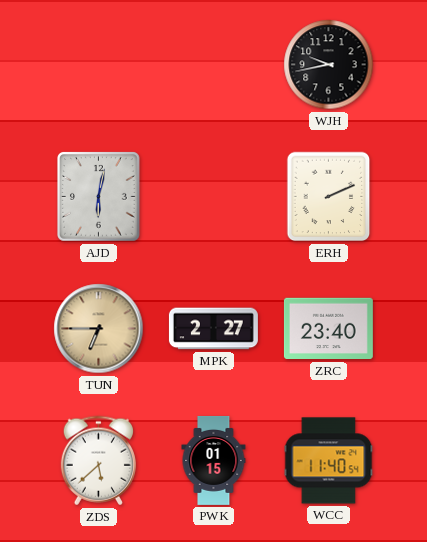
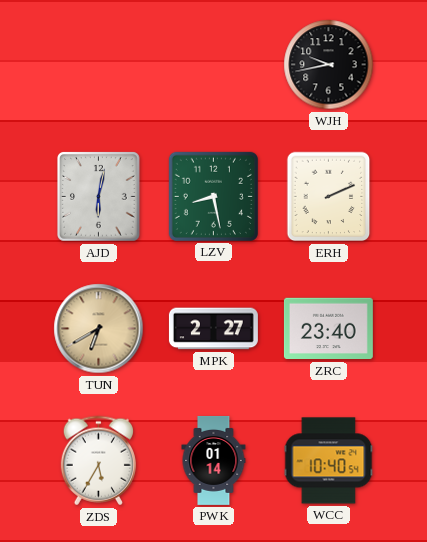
LZV: none -> 8:28 (213, 196)
TUN: 6:45 -> 6:40 (99, 329)
ZDS: 5:38 -> 5:35 (98, 461)
PWK: 01:15 -> 01:14 (214, 460)
WCC: 11:40 -> 10:40 (329, 461)
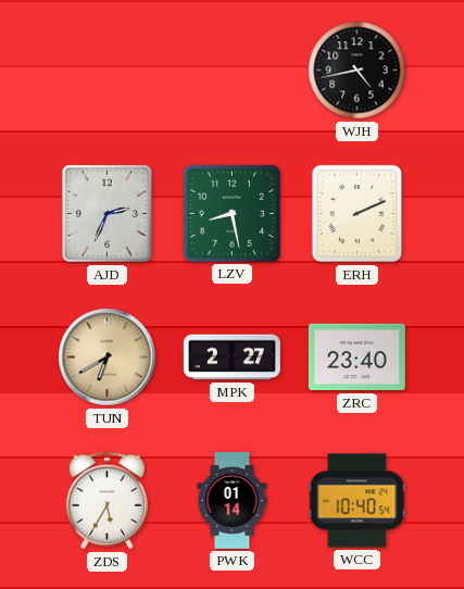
WJH: 9:43 -> 4:43 (358, 71)
AJD: 6:02 -> 2:34 (108, 214)
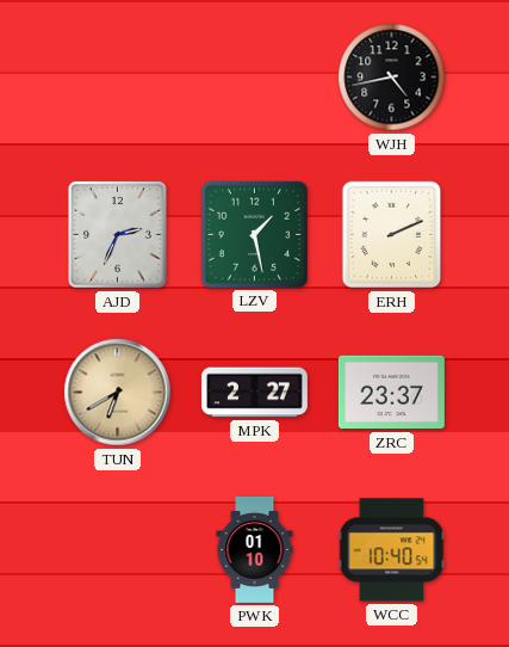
LZV: 8:28 -> 1:28 (254, 234)
ZRC: 23:40 -> 23:37 (391, 393)
ZDS: 5:35 -> none (106, 501)
PWK: 01:14 -> 01:10 (255, 549)
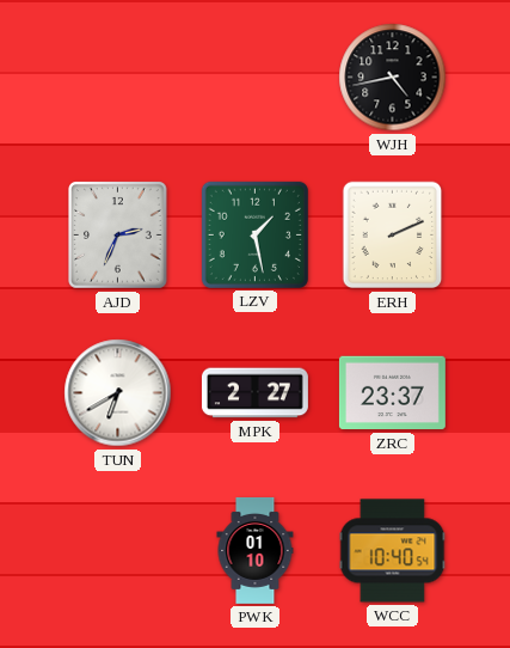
TUN dial: champagne -> white (118, 393)
